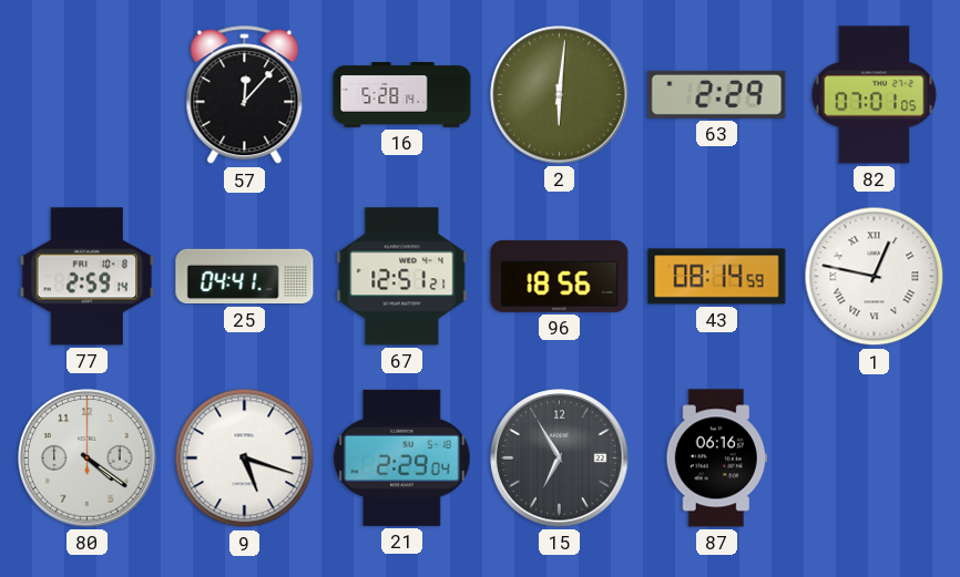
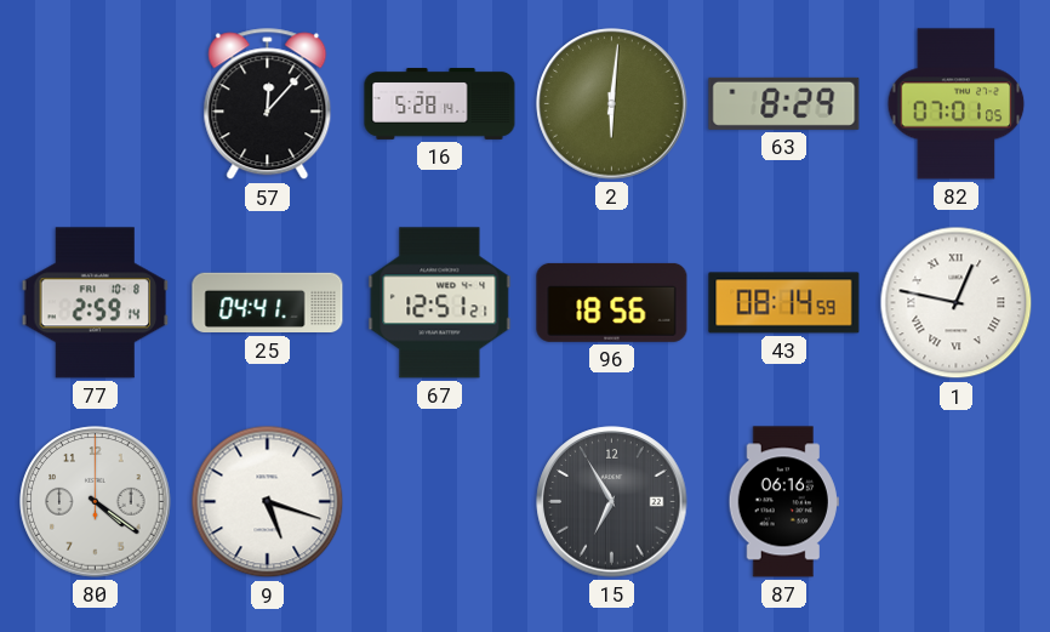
63: 2:29 -> 8:29 (784, 103)
21: 2:29 -> none (402, 457)
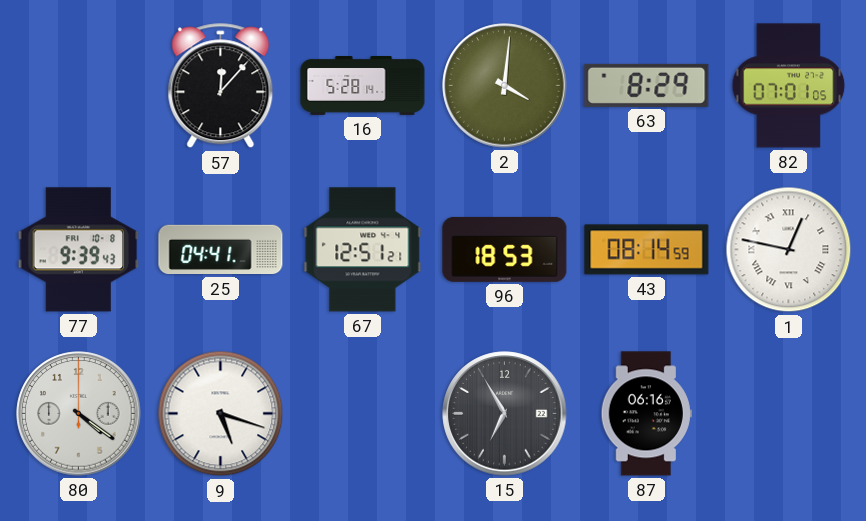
2: 6:01 -> 4:01 (505, 86)
77: 2:59 -> 9:39 (79, 250)
96: 18:56 -> 18:53 (505, 249)
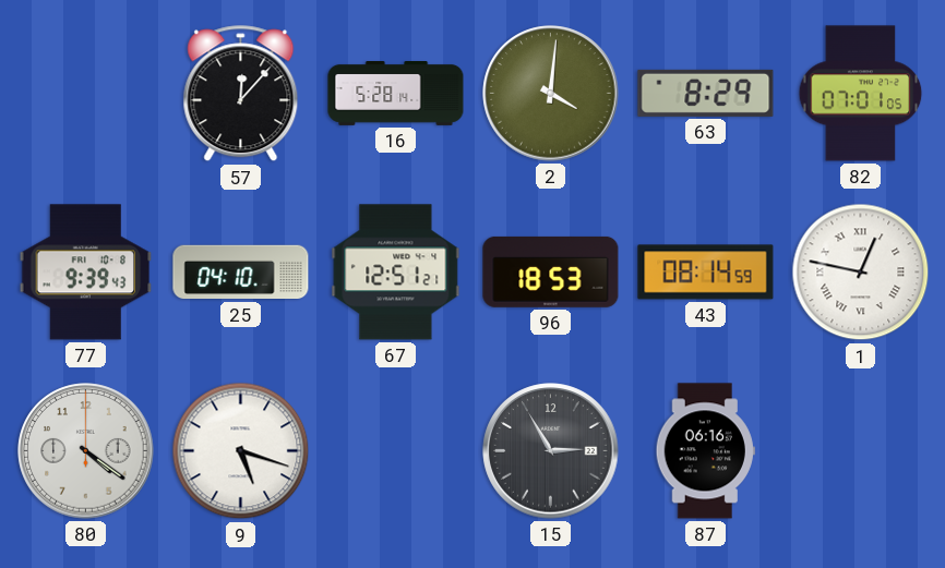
25: 04:41 -> 04:10 (241, 273)
15: 6:55 -> 2:55 (551, 451)
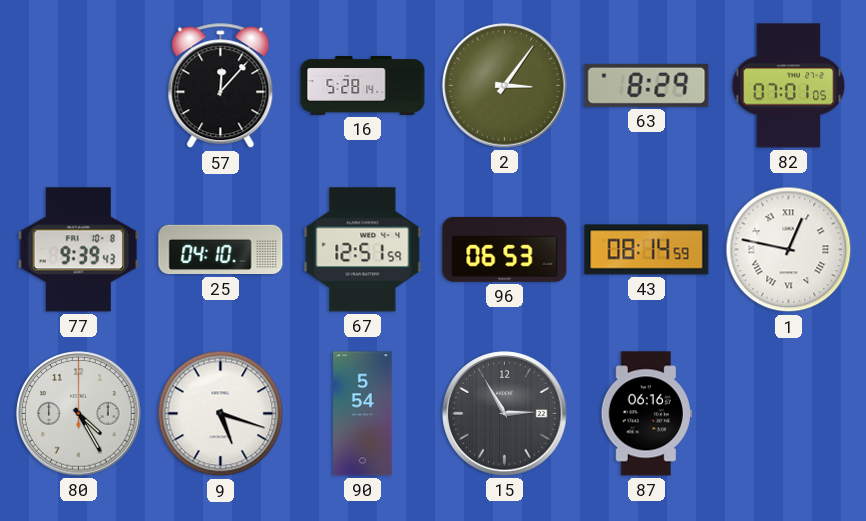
2: 4:01 -> 3:06 (505, 86)
67: 12:51:21 -> 12:51:59 (363, 250)
96: 18:53 -> 06:53 (505, 249)
80: 4:21 -> 4:25 (79, 414)
90: none -> 5:54 (363, 414)
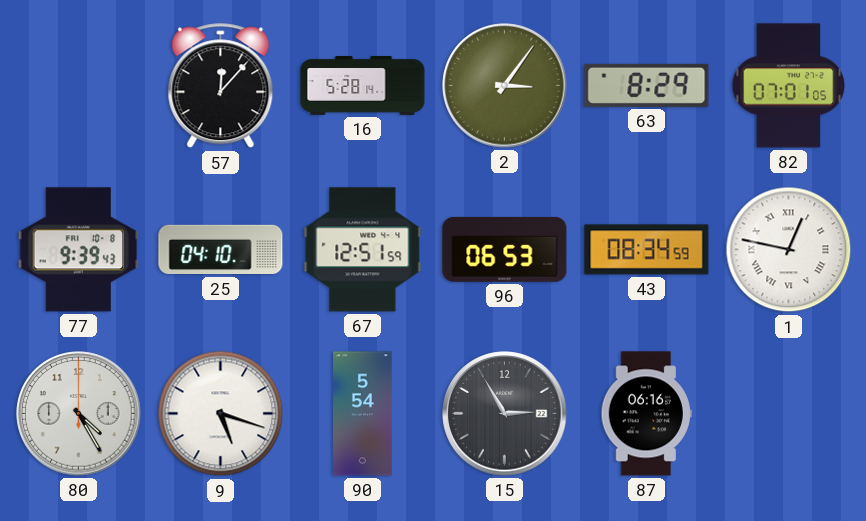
43: 08:14 -> 08:34 (647, 250)
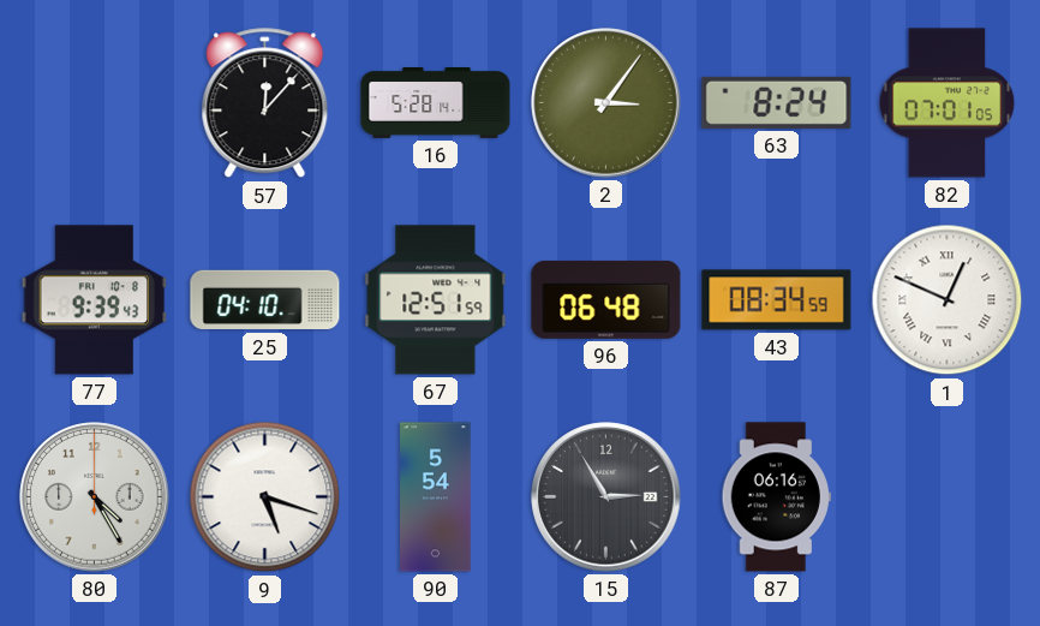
63: 8:29 -> 8:24 (777, 102)
96: 06:53 -> 06:48 (606, 299)
1: 12:47 -> 12:49 (948, 300)
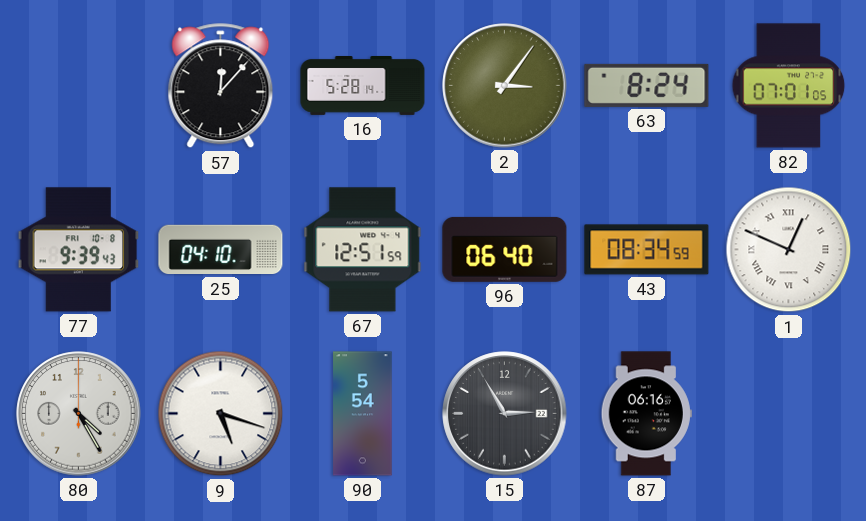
96: 06:48 -> 06:40 (505, 249)
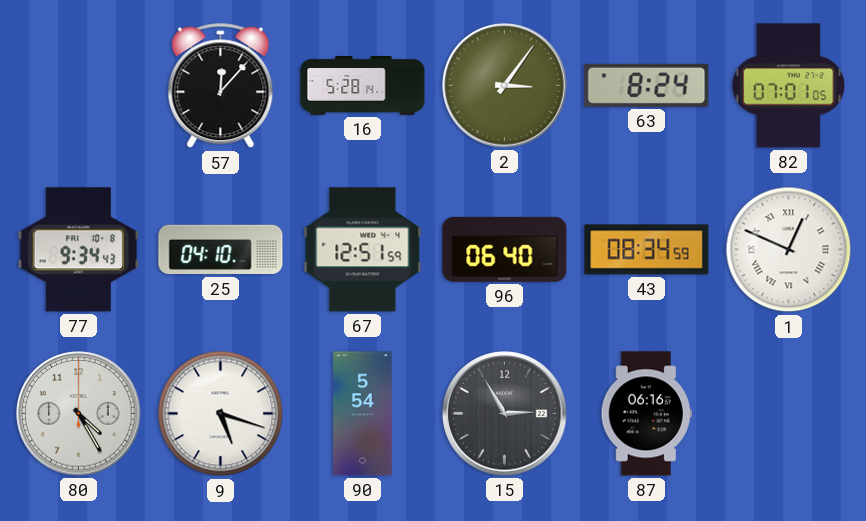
77: 9:39 -> 9:34 (79, 250)
